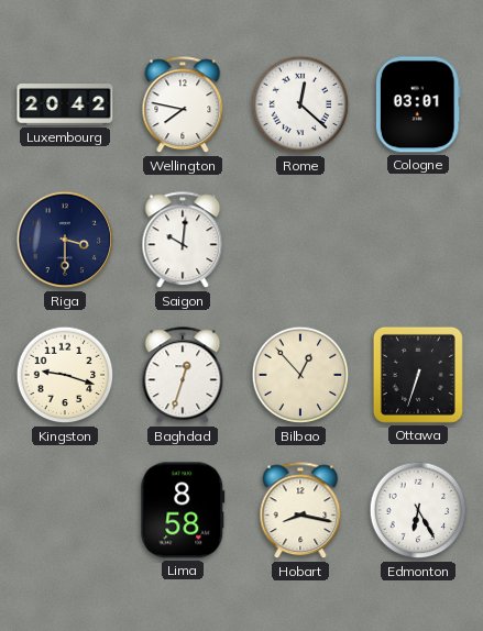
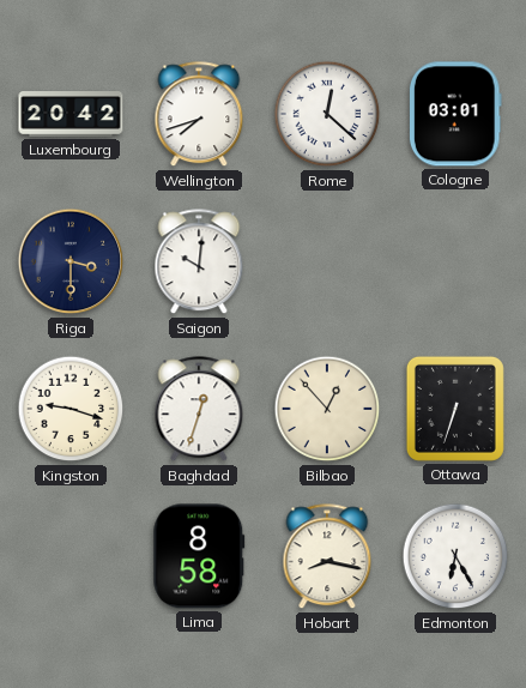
Wellington: 7:47 -> 7:42 (199, 115)
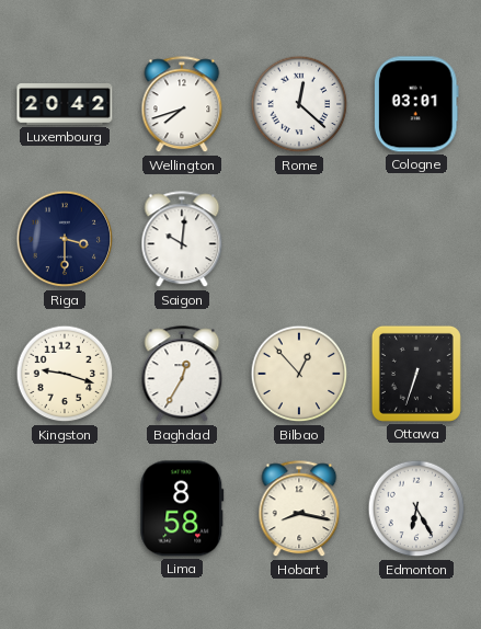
Baghdad: 12:33 -> 12:35 (182, 375)
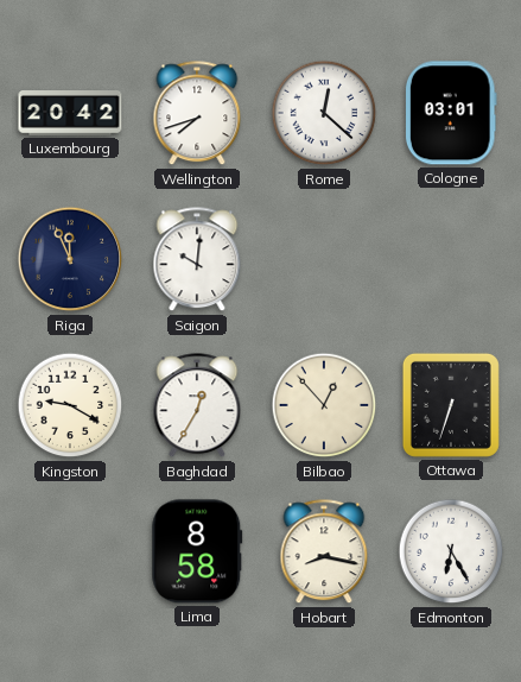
Riga: 3:30 -> 11:56 (70, 259)
Kingston: 9:18 -> 9:20 (70, 405)
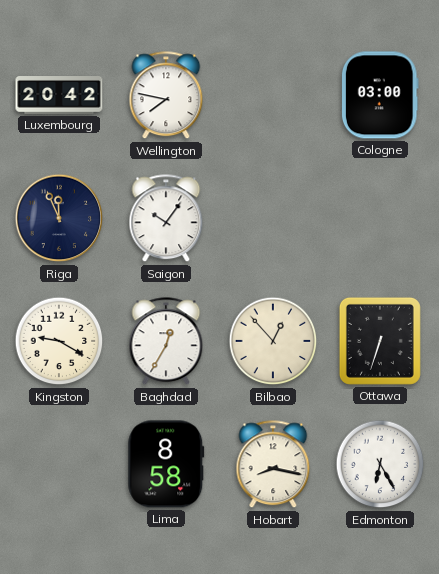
Wellington: 7:42 -> 7:47 (166, 96)
Rome: 12:22 -> none (324, 113)
Cologne: 03:01 -> 03:00 (380, 95)
Saigon: 10:01 -> 10:06 (166, 219)
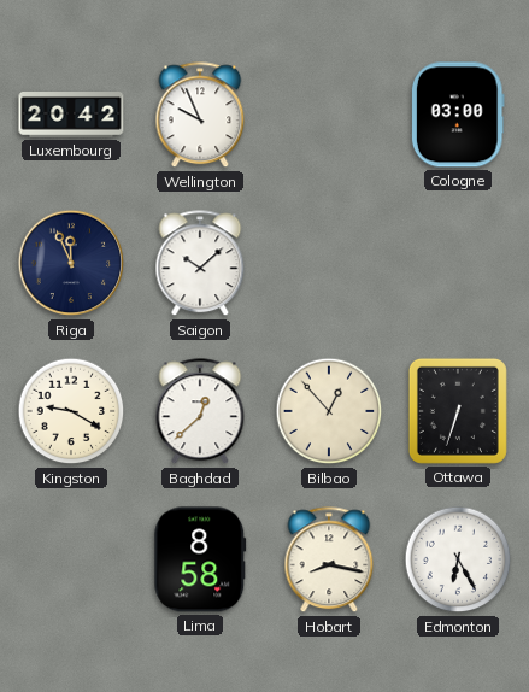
Wellington: 7:47 -> 9:56 (200, 116)
Saigon: 10:06 -> 10:08 (200, 264)
Baghdad: 12:35 -> 12:38 (200, 412)
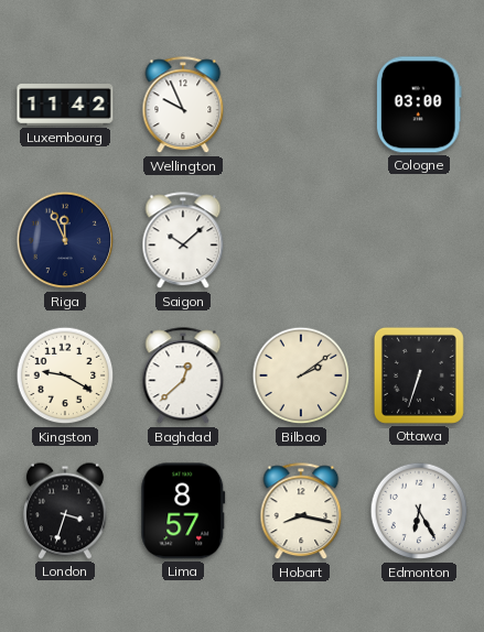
Luxembourg: 20:42 -> 11:42 (65, 106)
Bilbao: 12:53 -> 2:09 (301, 375)
London: none -> 3:33 (65, 511)
Lima: 8:58 -> 8:57 (183, 511)
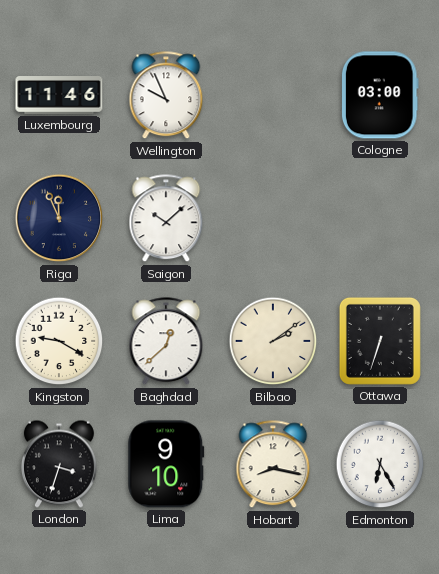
Luxembourg: 11:42 -> 11:46 (59, 96)
Lima: 8:57 -> 9:10 (166, 464)
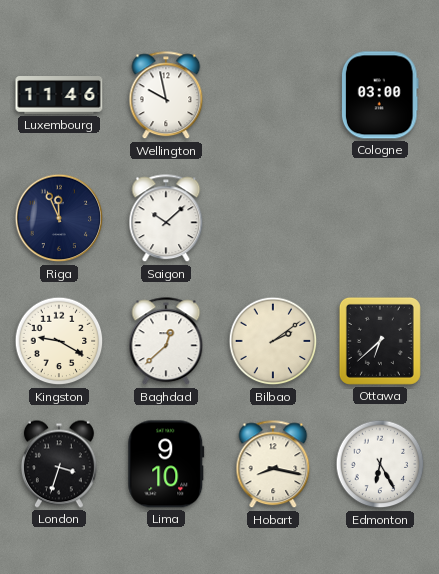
Wellington: 9:56 -> 9:58 (166, 96)
Ottawa: 6:33 -> 6:38 (380, 341)
